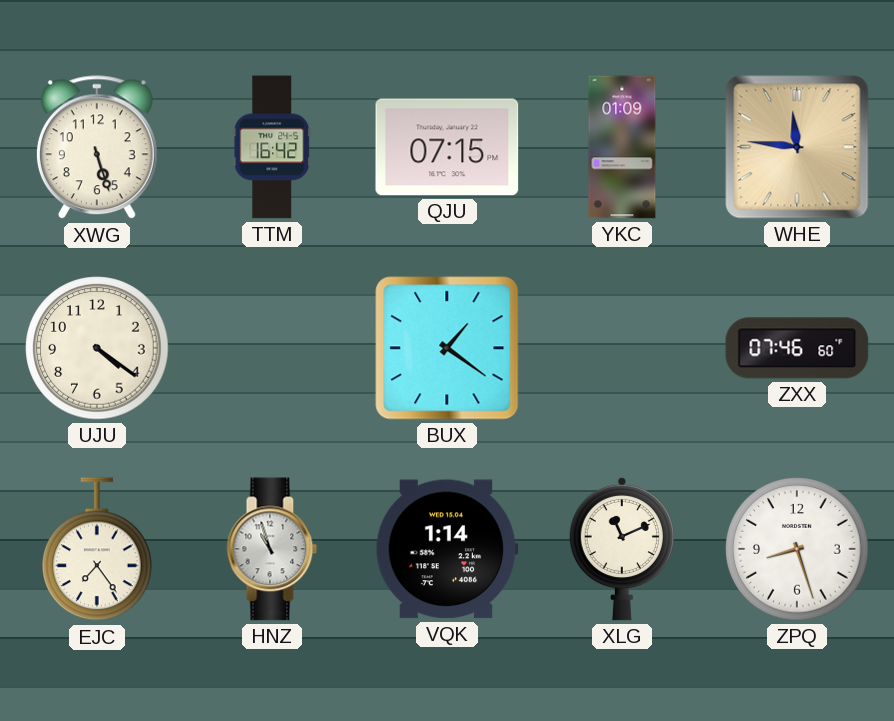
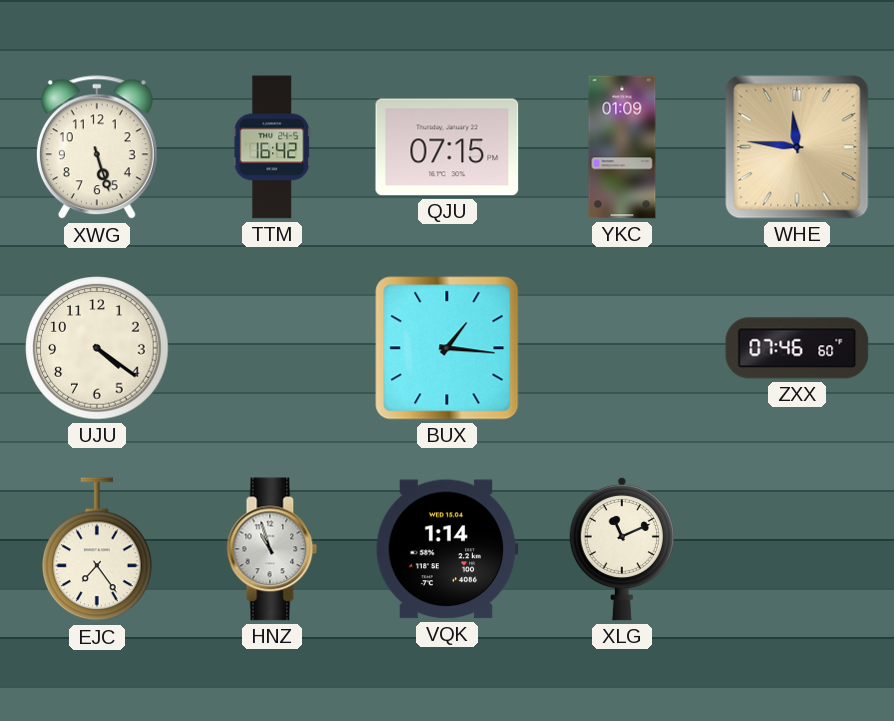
BUX: 1:21 -> 1:16 (447, 348)
ZPQ: 8:27 -> none (797, 549)
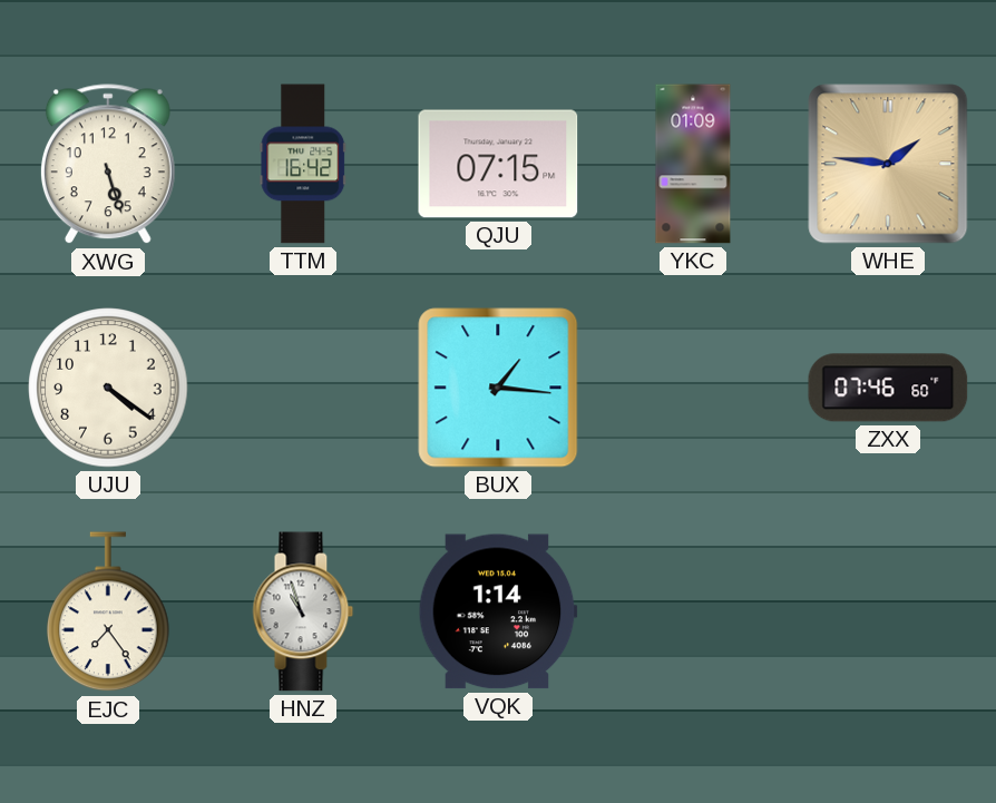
WHE: 11:46 -> 1:46 (888, 164)
XLG: 11:11 -> none (622, 549)
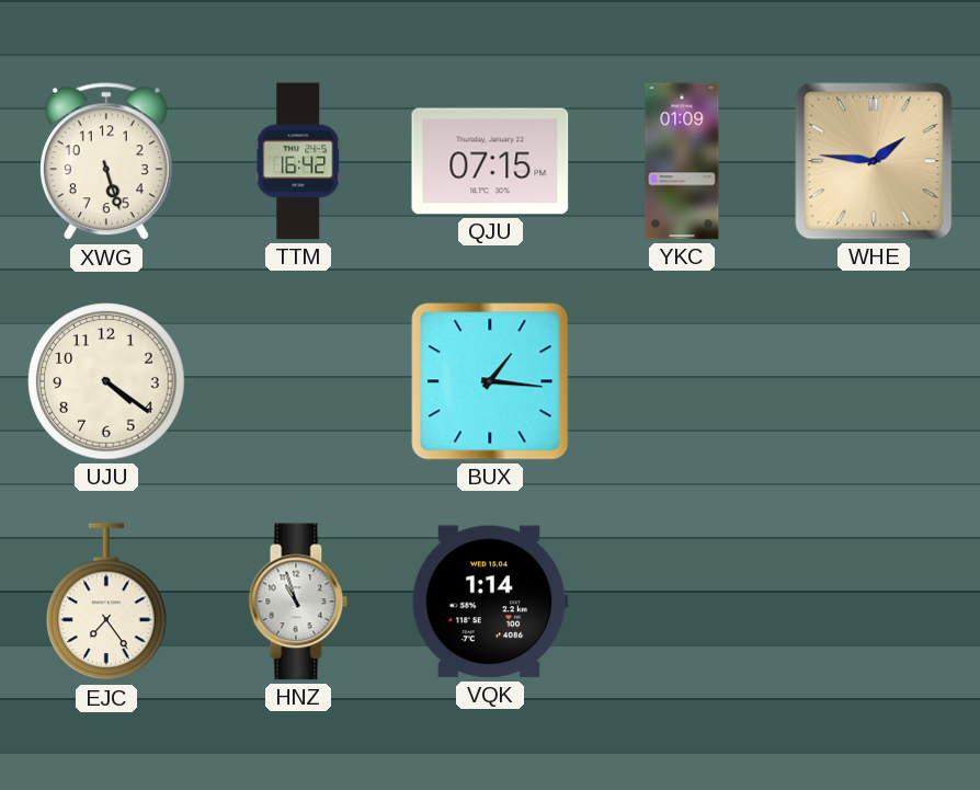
ZXX: 07:46 -> none (888, 388)
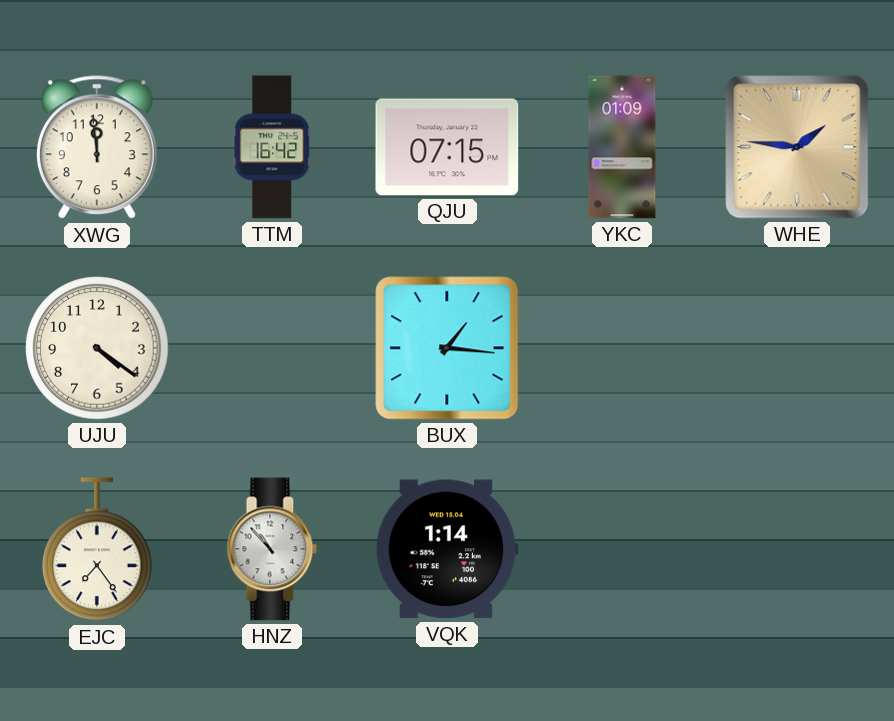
XWG: 5:27 -> 11:59 (97, 148)
HNZ: 10:57 -> 10:53 (272, 549)
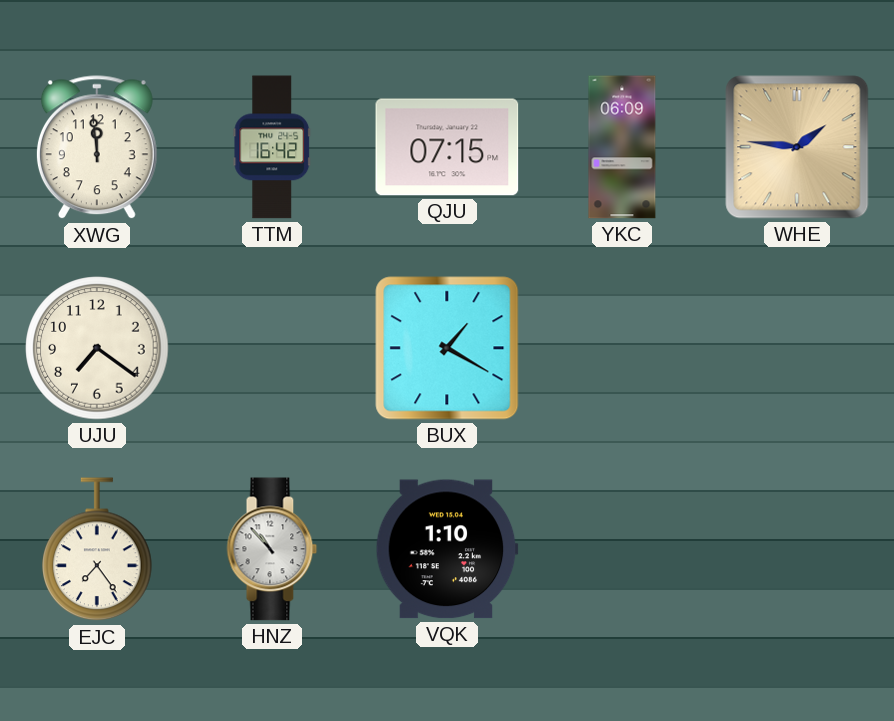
YKC: 01:09 -> 06:09 (622, 147)
UJU: 4:21 -> 7:21 (97, 348)
BUX: 1:16 -> 1:20 (447, 348)
VQK: 1:14 -> 1:10 (447, 549)
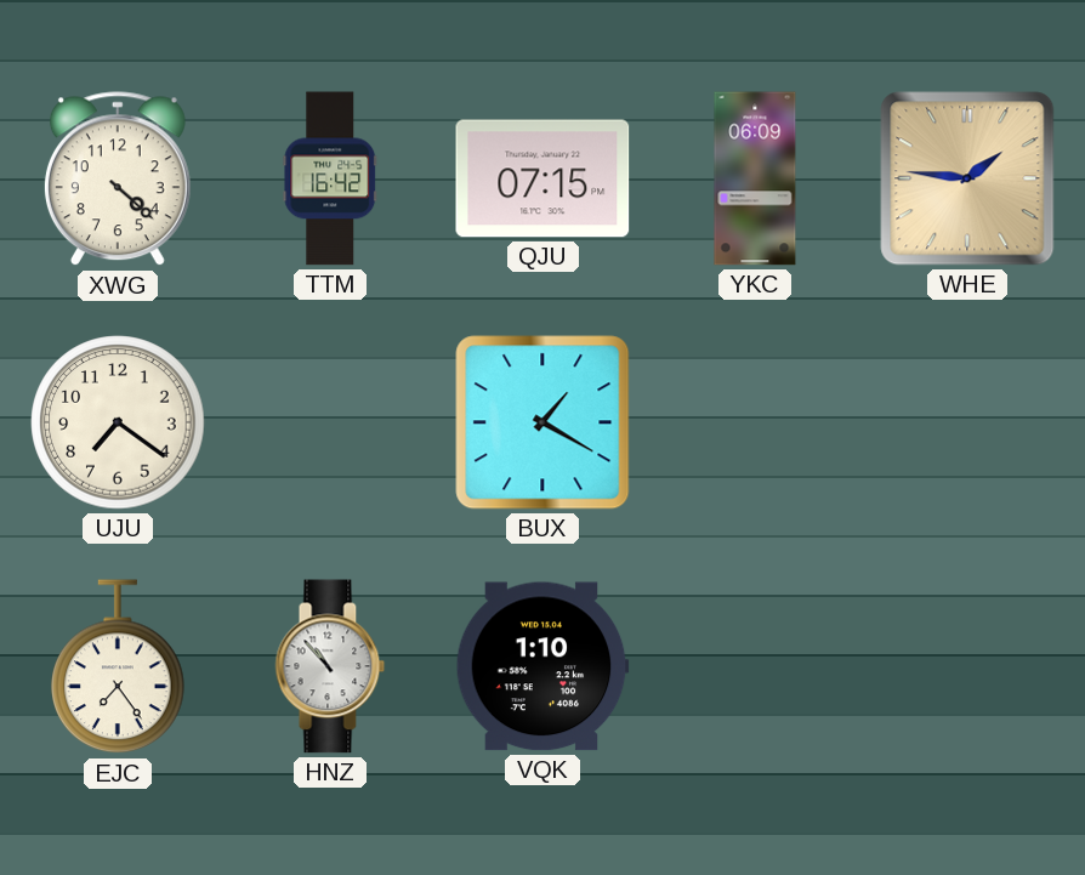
XWG: 11:59 -> 4:22 (118, 180)
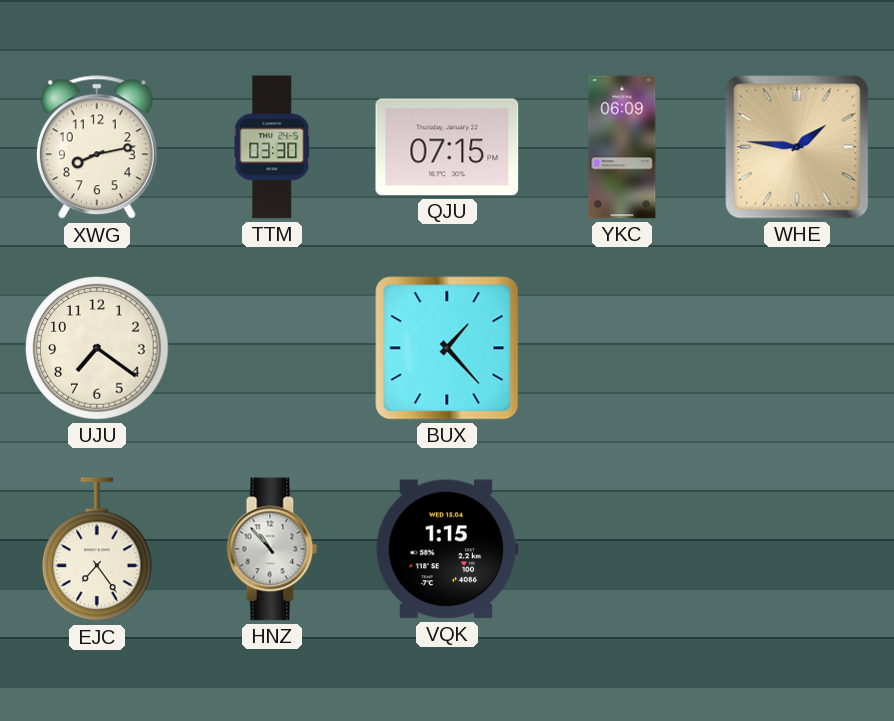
XWG: 4:22 -> 8:13 (97, 148)
TTM: 16:42 -> 03:30 (272, 147)
BUX: 1:20 -> 1:23 (447, 348)
VQK: 1:10 -> 1:15 (447, 549)
